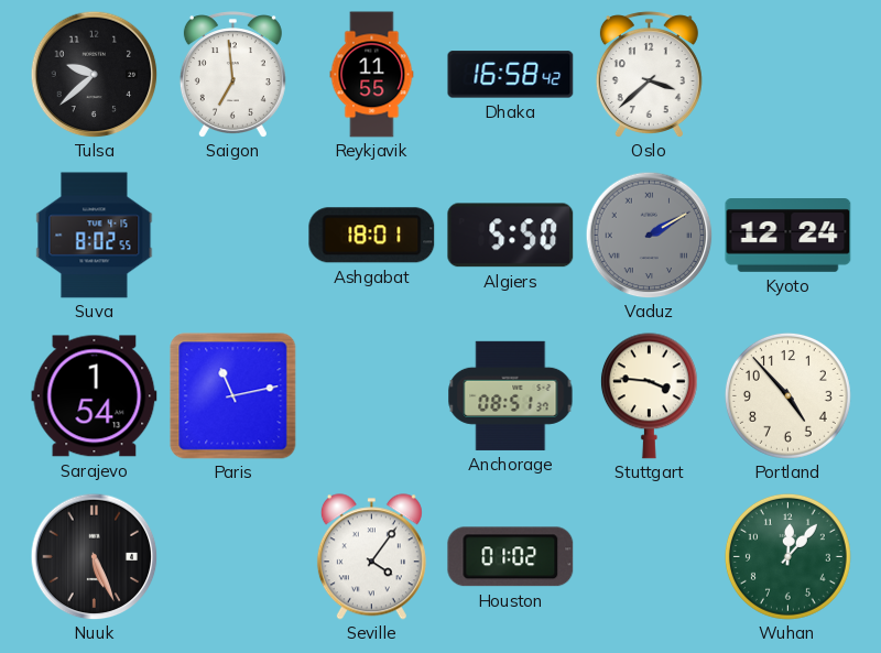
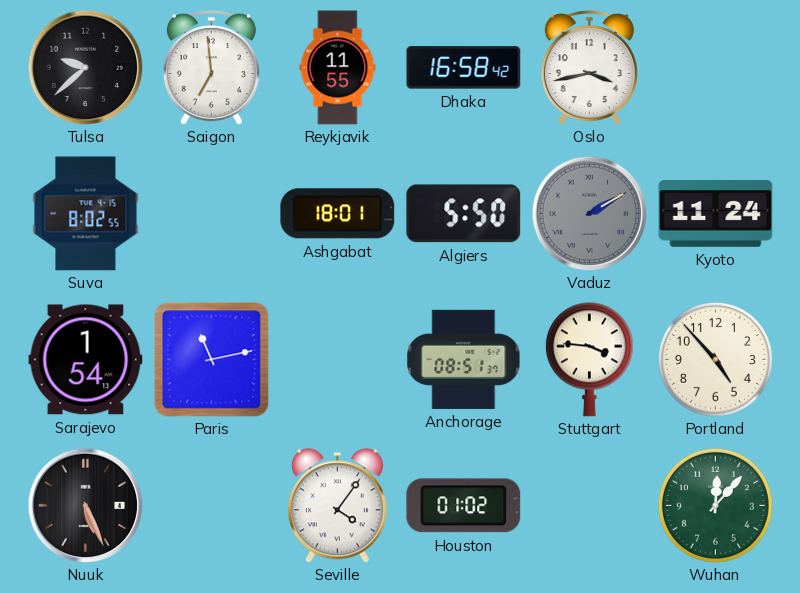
Oslo: 3:38 -> 3:43 (589, 67)
Kyoto: 12:24 -> 11:24 (716, 214)
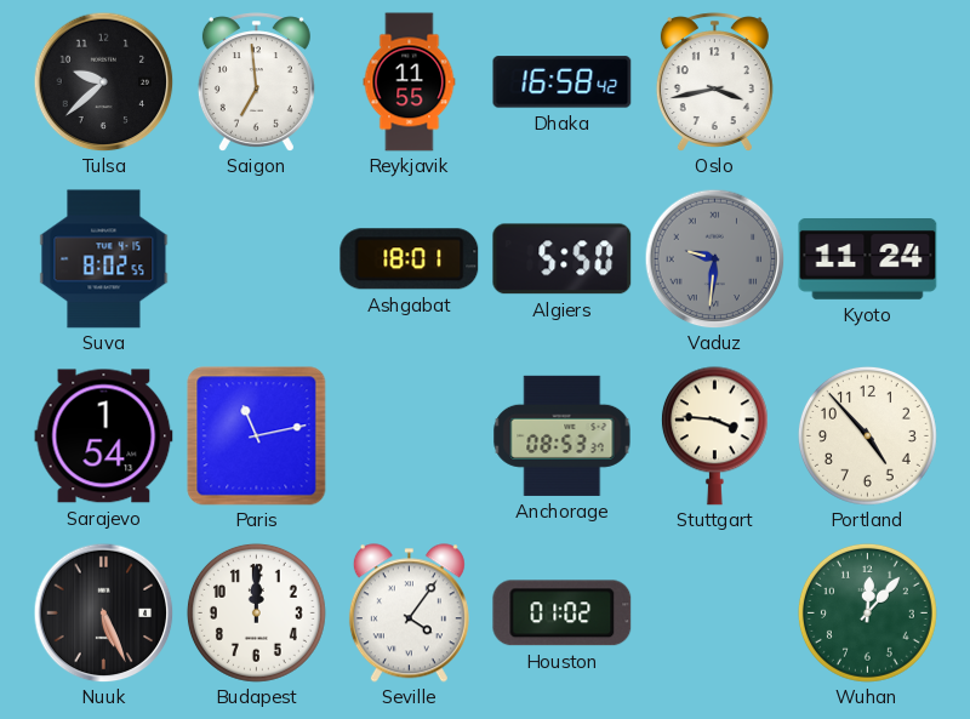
Vaduz: 2:10 -> 9:31 (714, 258)
Anchorage: 08:51 -> 08:53 (563, 435)
Budapest: none -> 12:00 (256, 612)
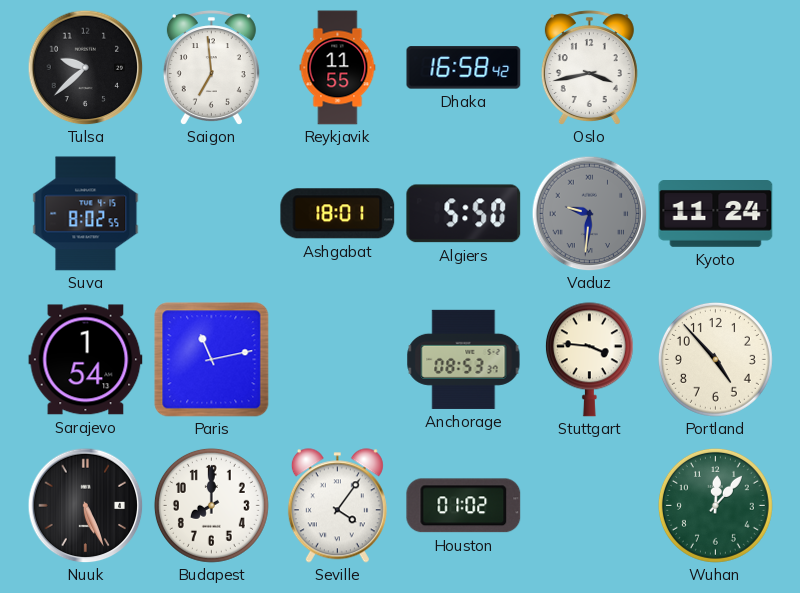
Budapest: 12:00 -> 8:00 (211, 505)
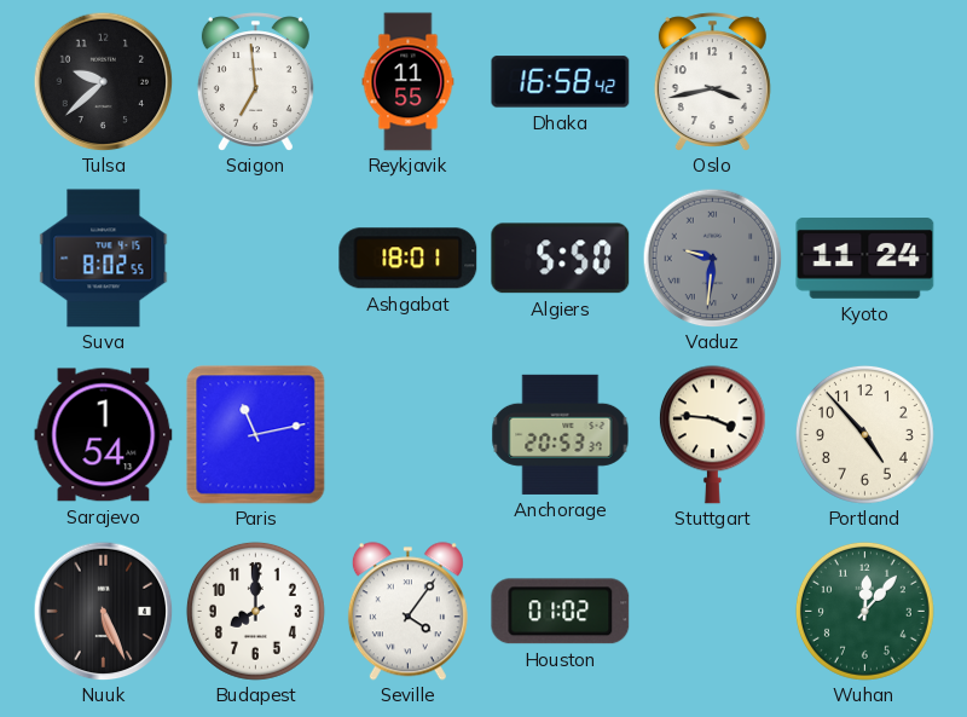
Anchorage: 08:53 -> 20:53 (561, 434)
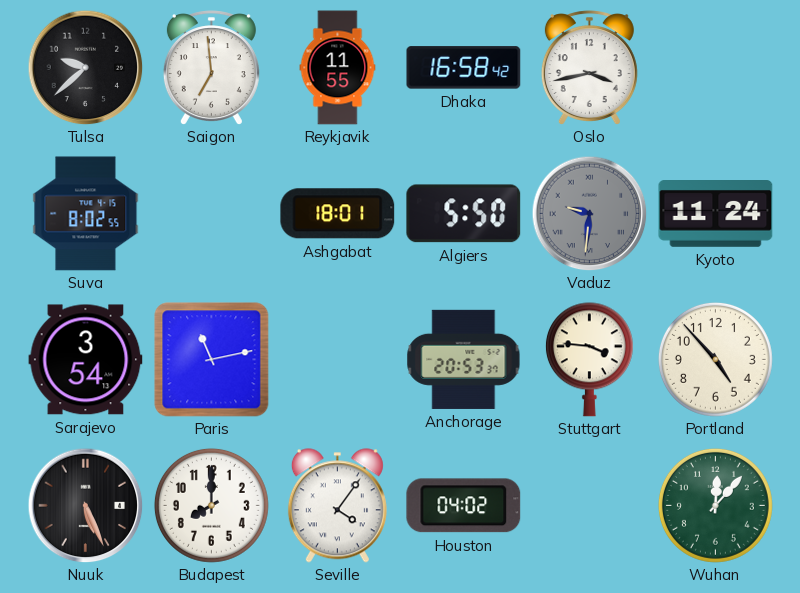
Sarajevo: 1:54 -> 3:54 (86, 360)
Houston: 01:02 -> 04:02 (464, 506)
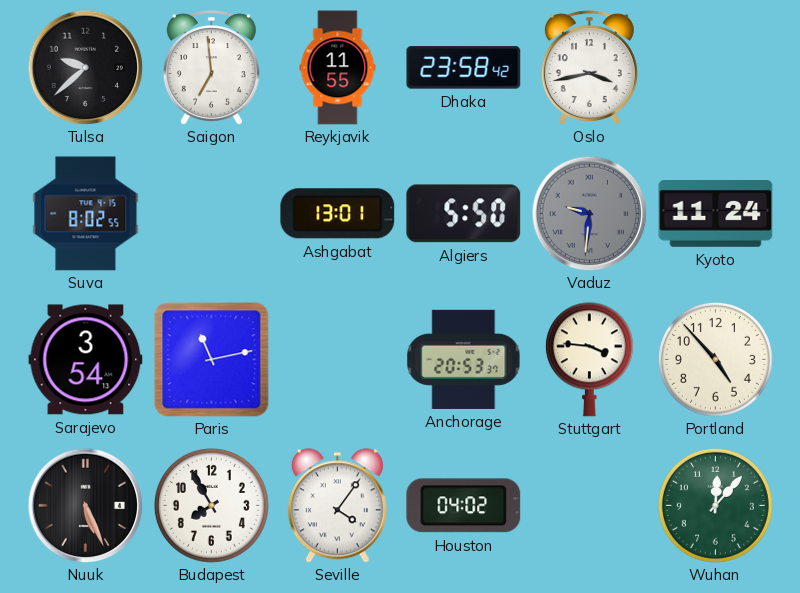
Dhaka: 16:58 -> 23:58 (464, 68)
Ashgabat: 18:01 -> 13:01 (338, 214)
Budapest: 8:00 -> 7:55 (211, 505)
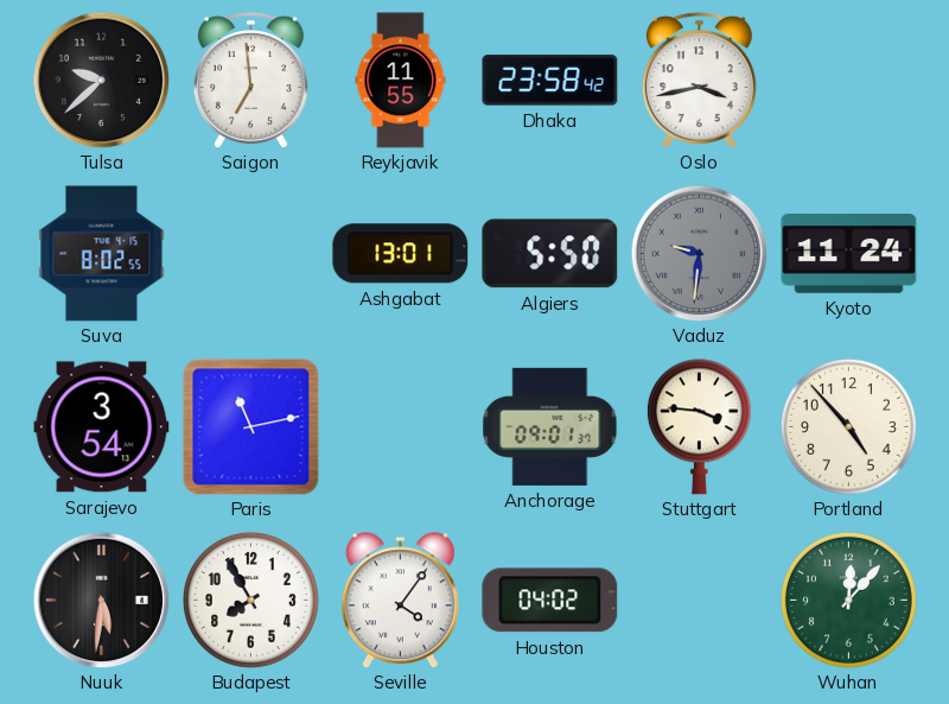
Anchorage: 20:53 -> 09:01 (550, 426)
Nuuk: 5:26 -> 5:31 (101, 600)
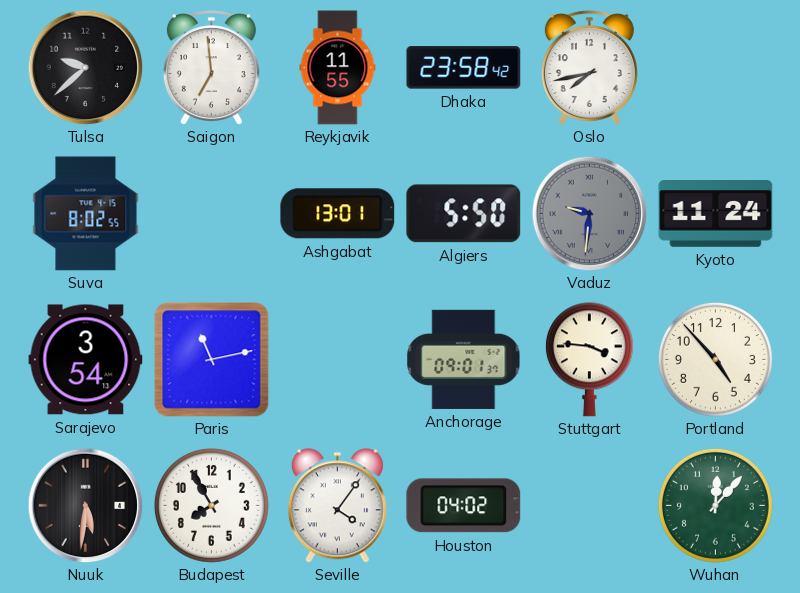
Oslo: 3:43 -> 7:43 (589, 67)
